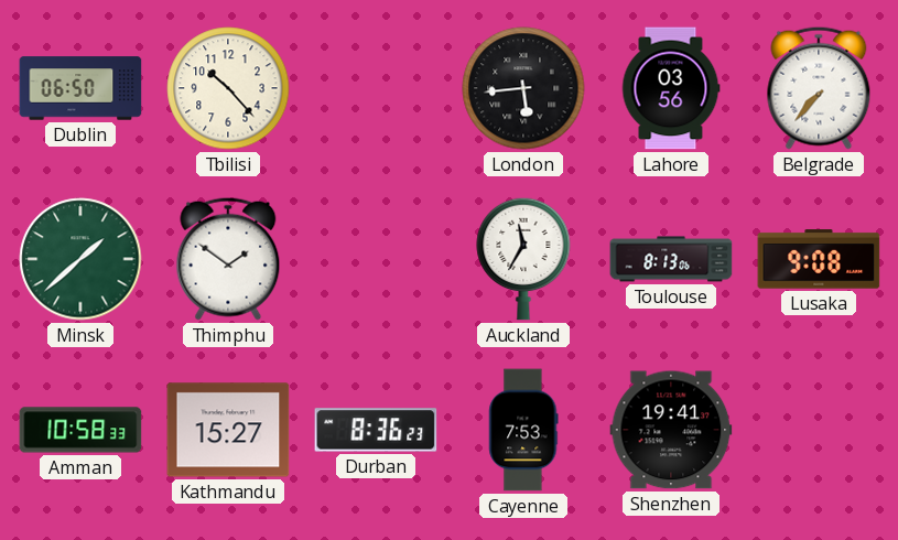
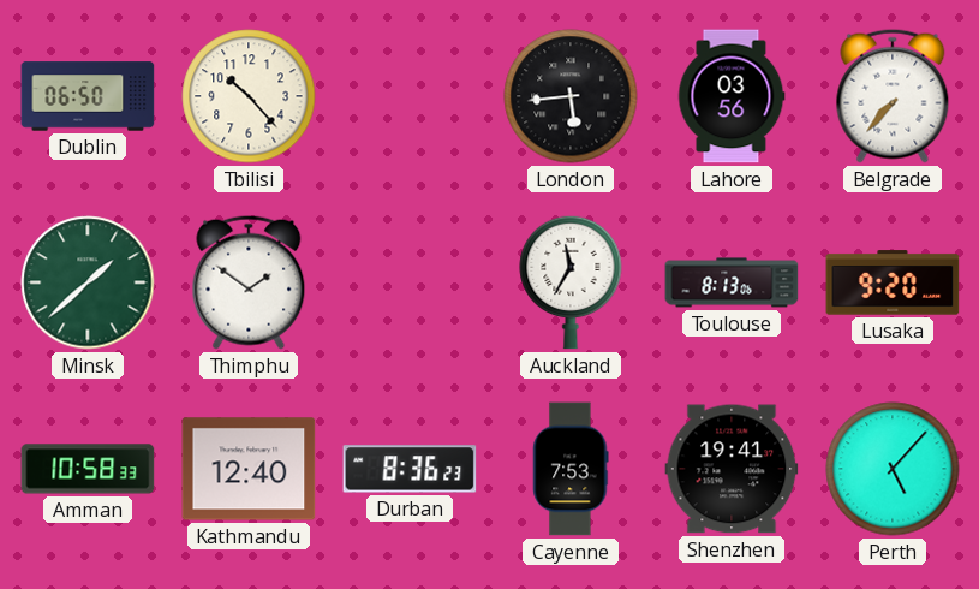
Lusaka: 9:08 -> 9:20 (893, 282)
Kathmandu: 15:27 -> 12:40 (249, 469)
Perth: none -> 5:07 (893, 469)
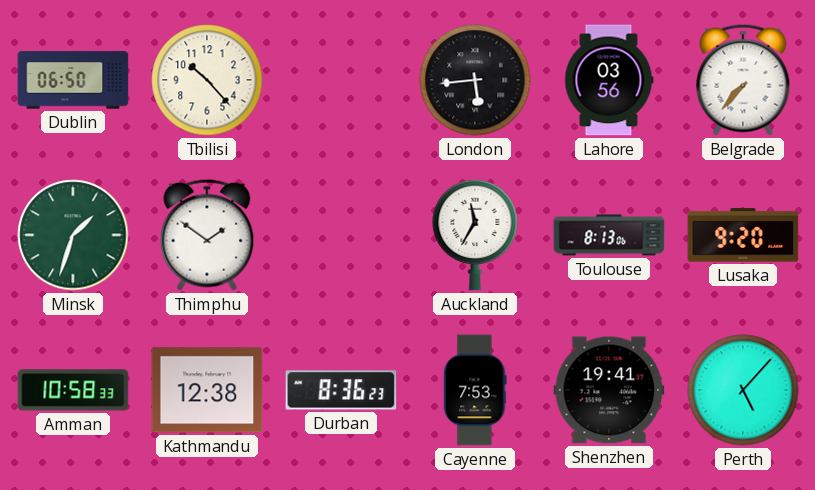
Minsk: 1:38 -> 1:33 (73, 235)
Kathmandu: 12:40 -> 12:38 (207, 390)
